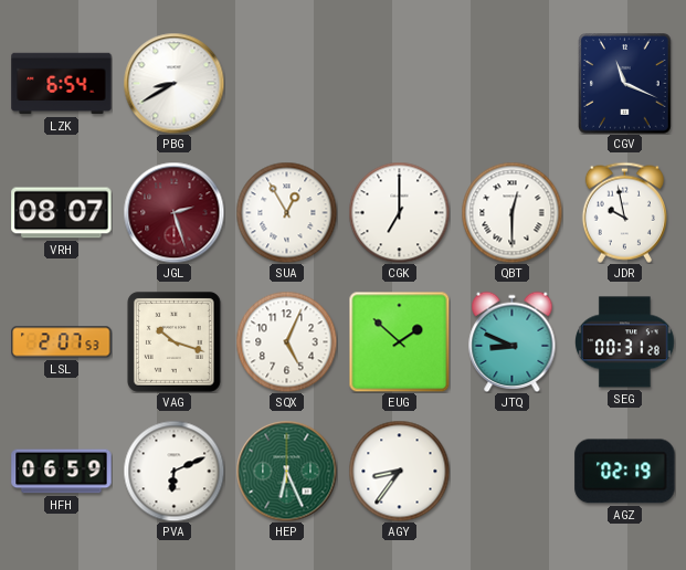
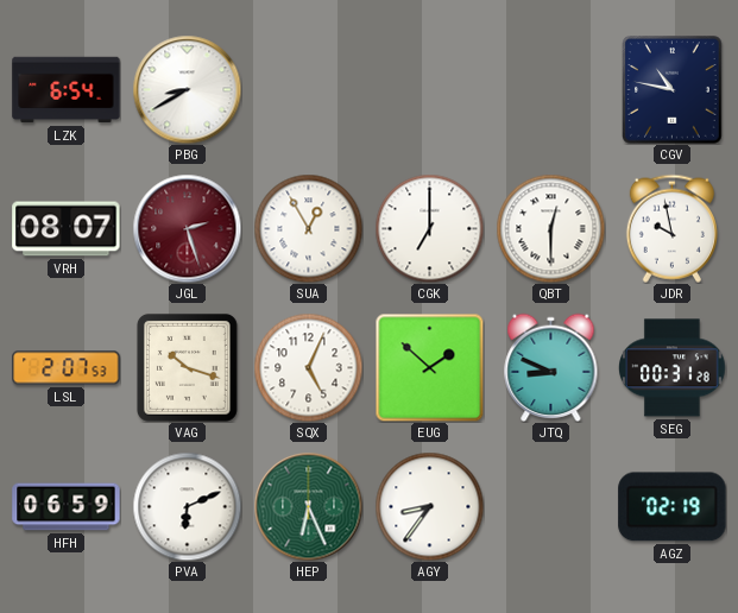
CGV: 11:19 -> 10:47 (673, 90)
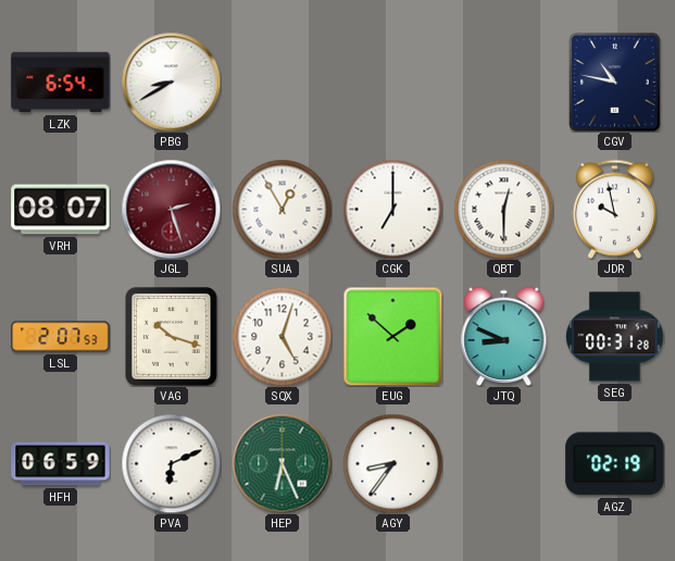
SQX: 5:04 -> 5:03 (282, 336)
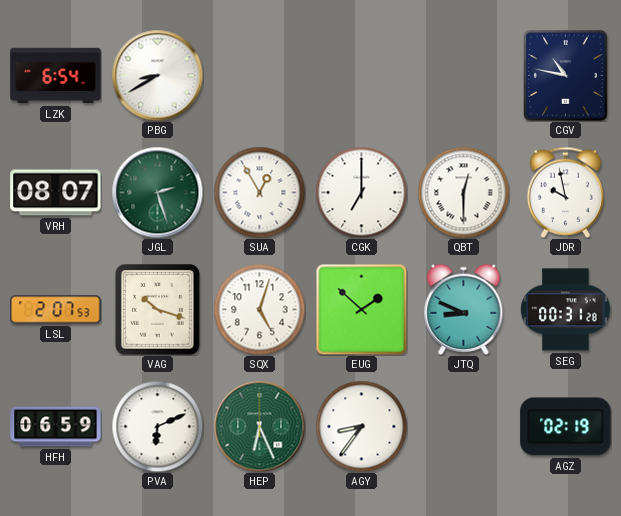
JGL dial: burgundy -> green (157, 192)
